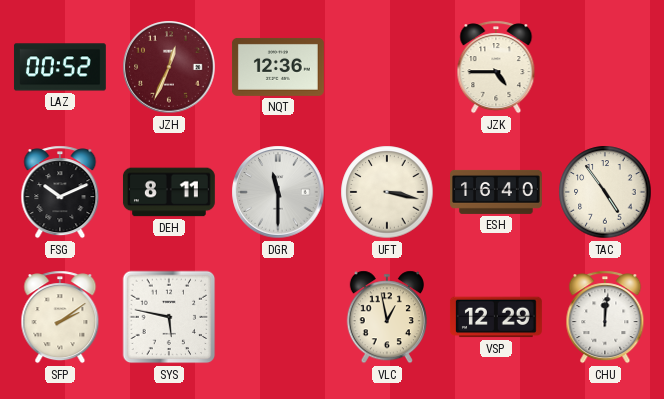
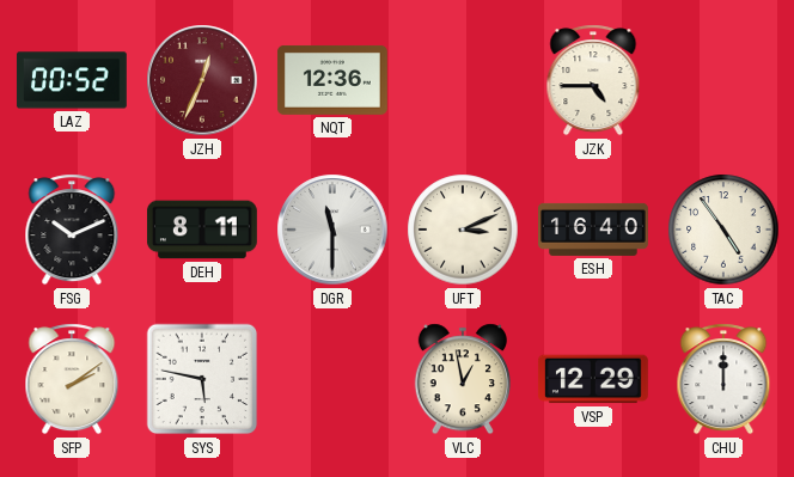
UFT: 3:17 -> 3:11 (463, 230)
CHU: 12:01 -> 12:00 (723, 379)
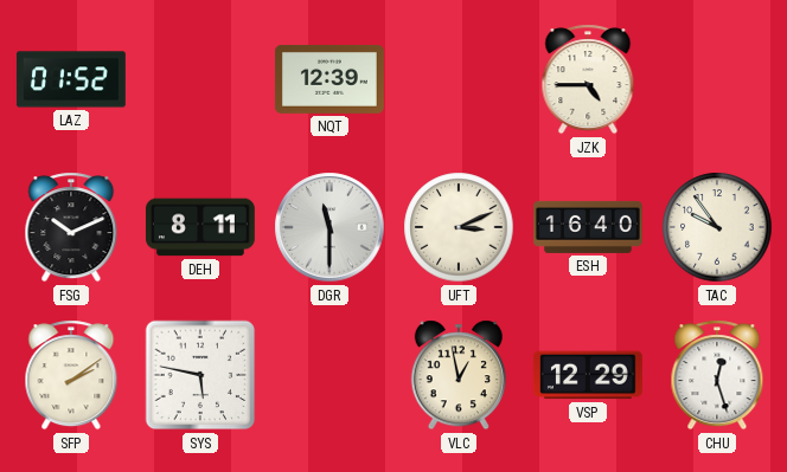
LAZ: 00:52 -> 01:52 (71, 79)
JZH: 12:34 -> none (202, 80)
NQT: 12:36 -> 12:39 (329, 79)
TAC: 4:54 -> 9:54 (717, 227)
CHU: 12:00 -> 12:27 (717, 375)
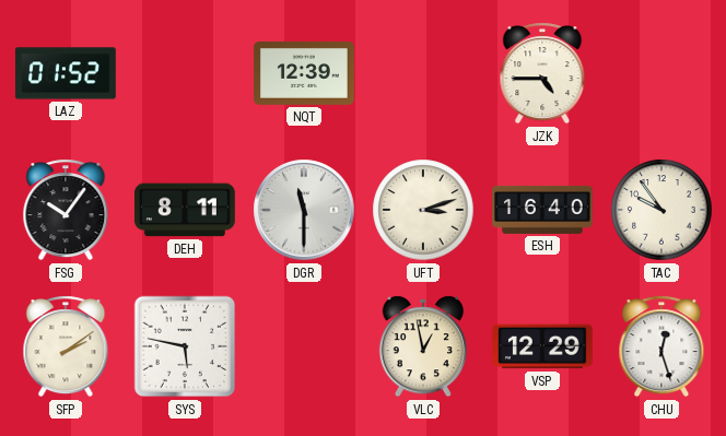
FSG: 10:11 -> 10:06 (66, 210)
UFT: 3:11 -> 3:12 (423, 210)
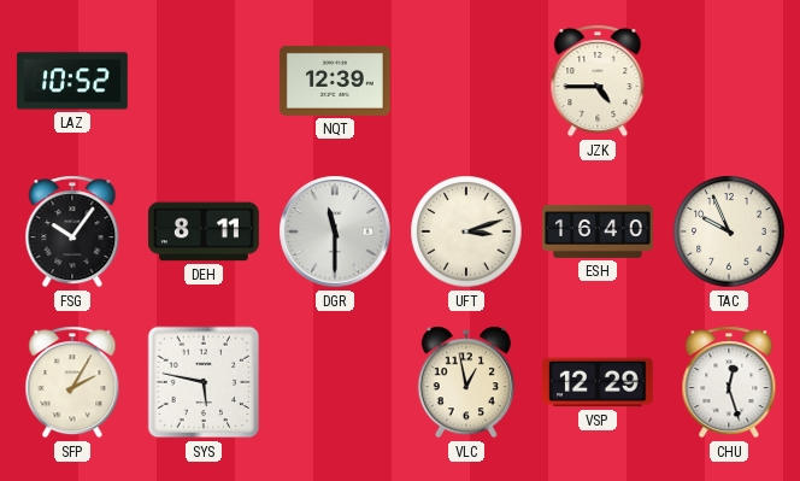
LAZ: 01:52 -> 10:52 (72, 81)
TAC: 9:54 -> 9:56 (729, 231)
SFP: 2:09 -> 2:05 (72, 382)
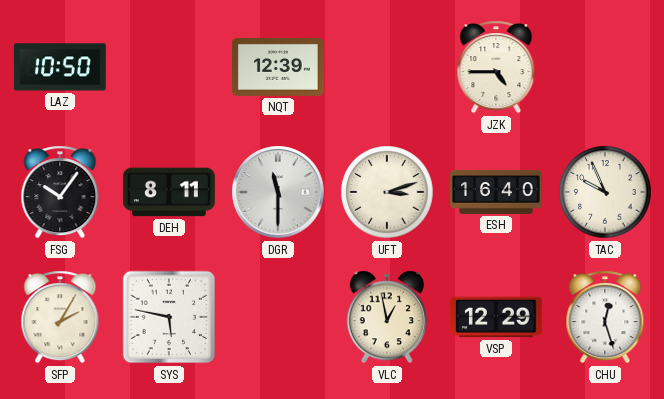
LAZ: 10:52 -> 10:50 (60, 67)
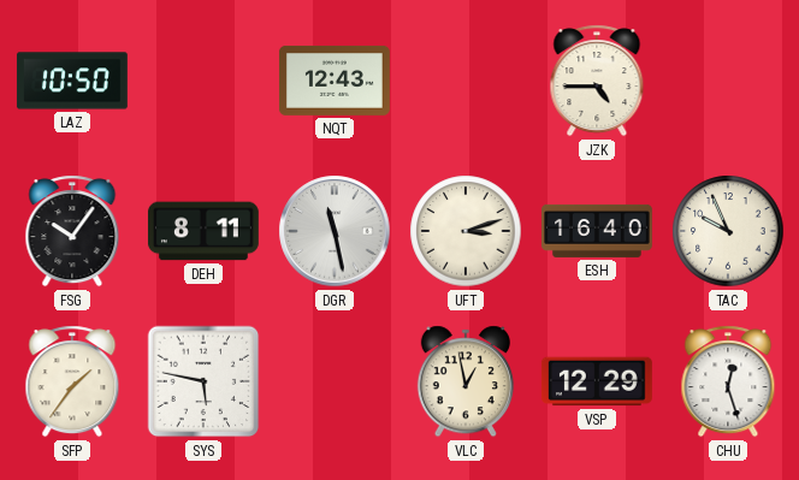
NQT: 12:39 -> 12:43 (335, 81)
DGR: 11:30 -> 11:28 (335, 231)
SFP: 2:05 -> 1:36 (72, 381)
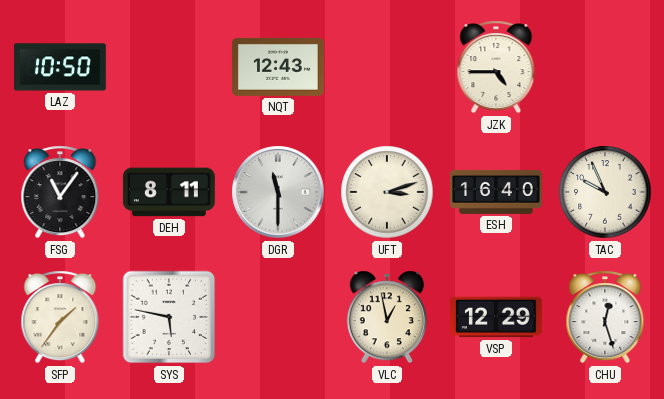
FSG: 10:06 -> 11:06 (60, 192)
DGR: 11:28 -> 11:30 (278, 192)
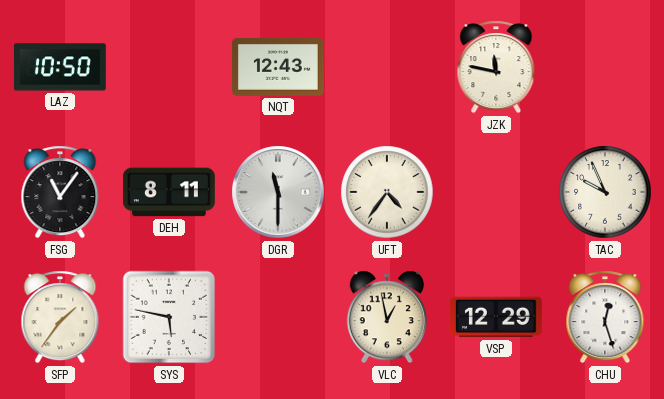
JZK: 4:45 -> 11:47 (496, 67)
UFT: 3:12 -> 4:36 (387, 192)
ESH: 16:40 -> none (497, 192)
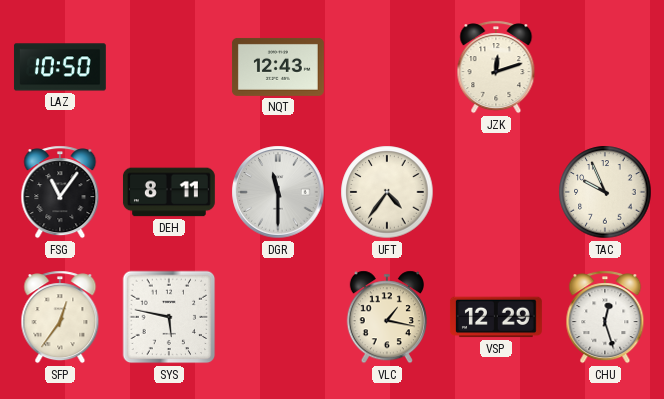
JZK: 11:47 -> 12:12 (496, 67)
SFP: 1:36 -> 12:36 (60, 317)
VLC: 12:58 -> 1:17 (387, 317)
